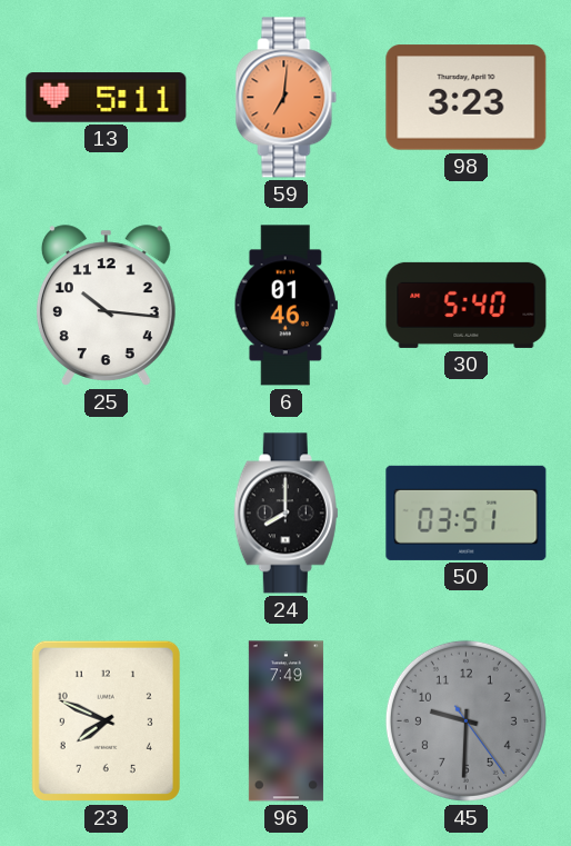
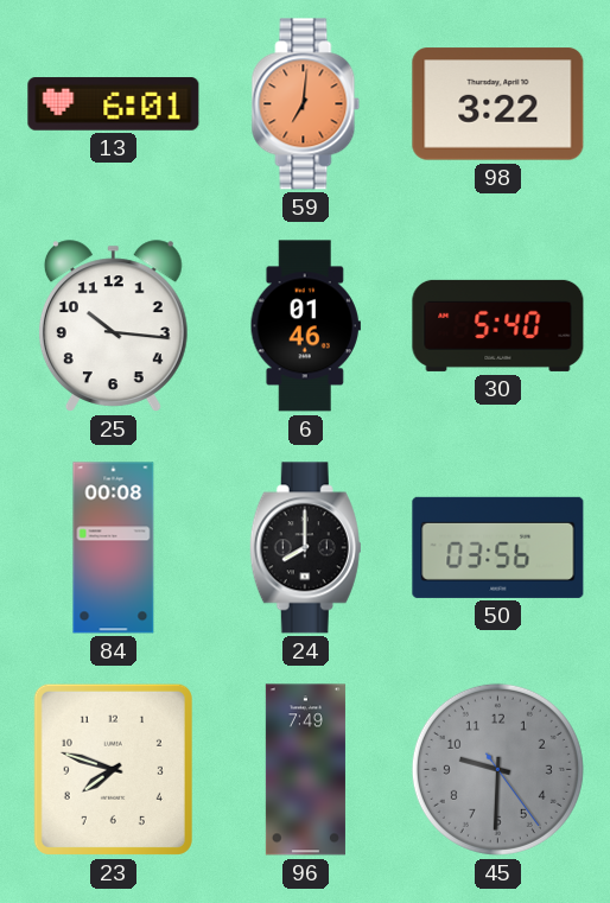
13: 5:11 -> 6:01 (114, 104)
98: 3:23 -> 3:22 (498, 104)
84: none -> 00:08 (114, 548)
50: 03:51 -> 03:56 (498, 547)
23: 7:49 -> 7:48 (113, 769)
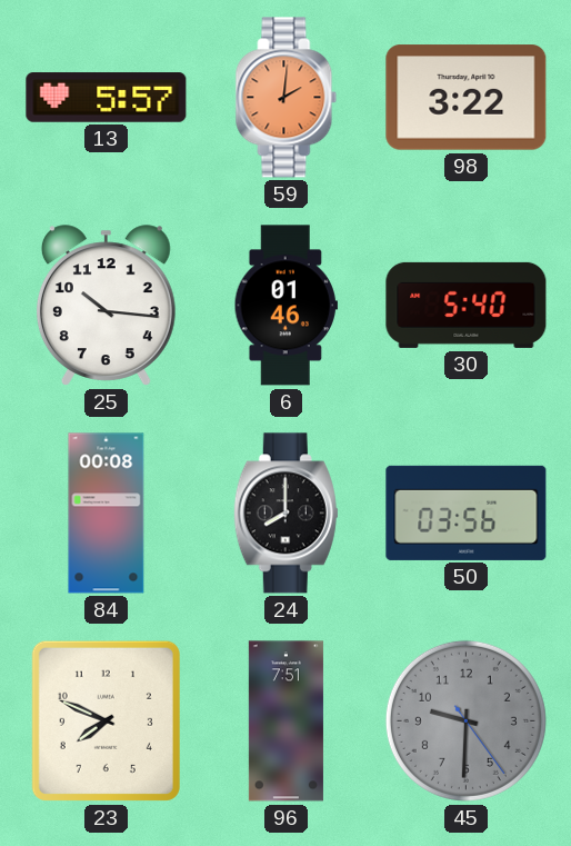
13: 6:01 -> 5:57 (107, 98)
59: 7:01 -> 2:01 (287, 98)
23: 7:48 -> 7:49 (106, 720)
96: 7:49 -> 7:51 (285, 721)
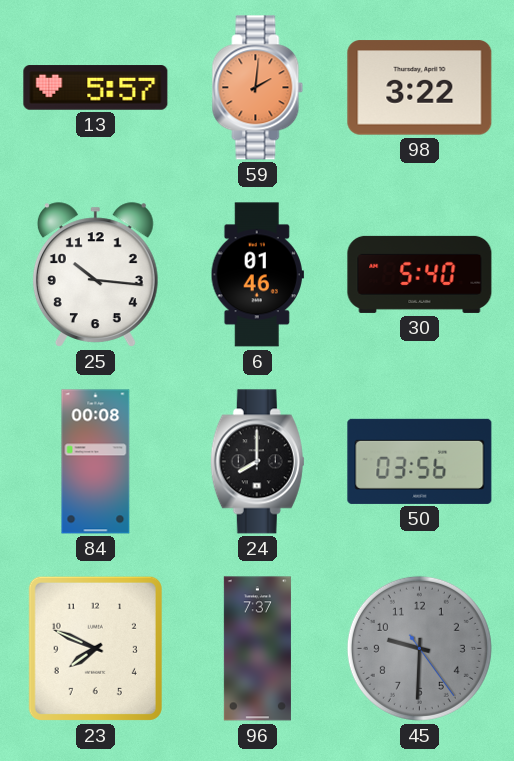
96: 7:51 -> 7:37 (257, 649)
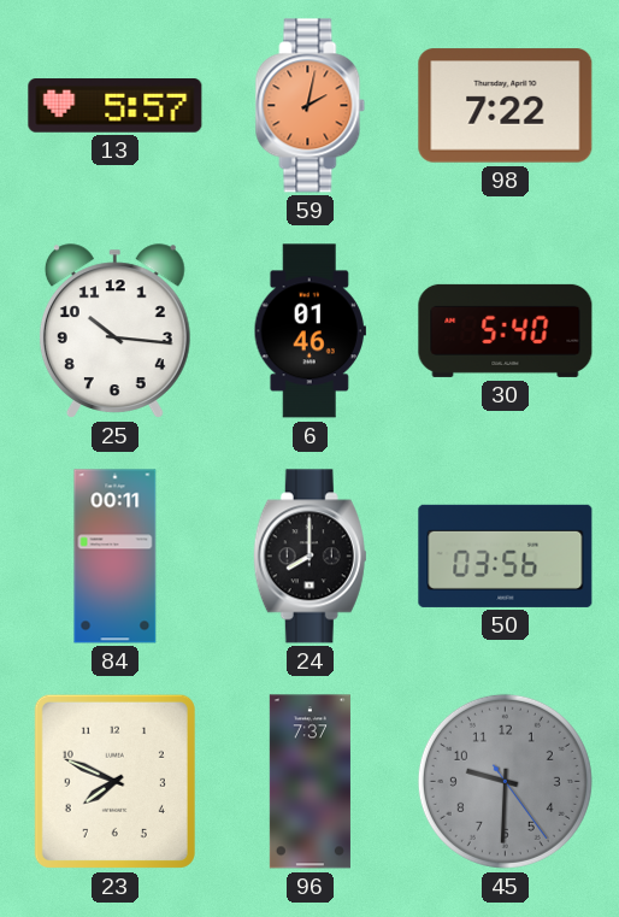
59: 2:01 -> 2:02 (311, 106)
98: 3:22 -> 7:22 (506, 106)
84: 00:08 -> 00:11 (116, 557)
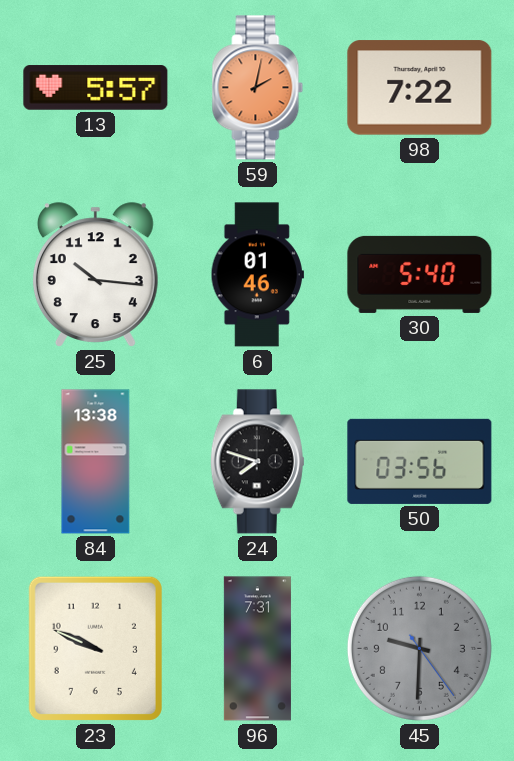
84: 00:11 -> 13:38 (96, 462)
24: 8:00 -> 7:48 (257, 462)
23: 7:49 -> 9:49 (95, 648)
96: 7:37 -> 7:31 (257, 649)
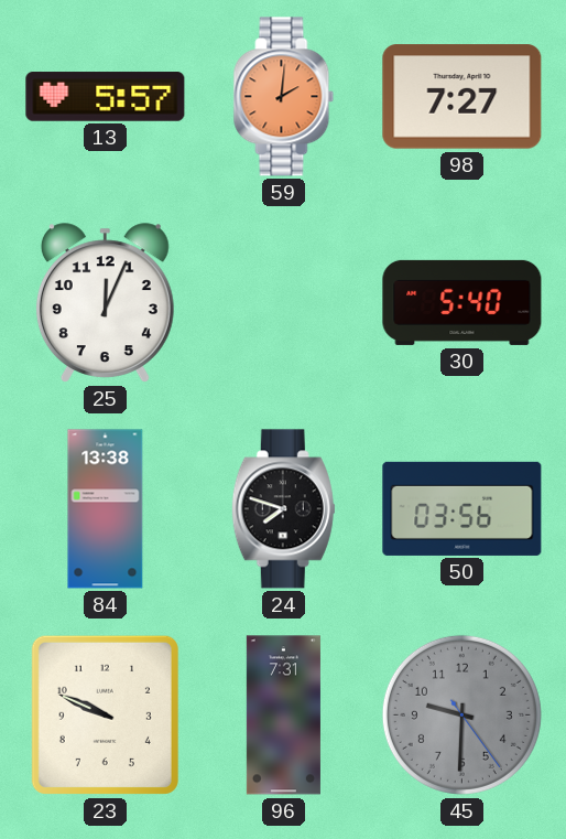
59: 2:02 -> 2:01 (284, 97)
98: 7:22 -> 7:27 (462, 97)
25: 10:16 -> 12:04 (105, 303)
6: 01:46 -> none (257, 275)
